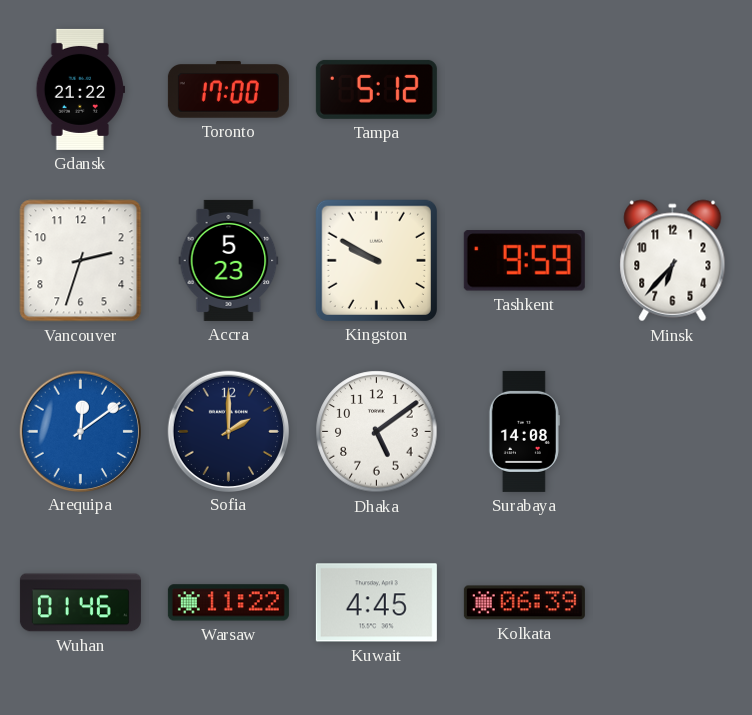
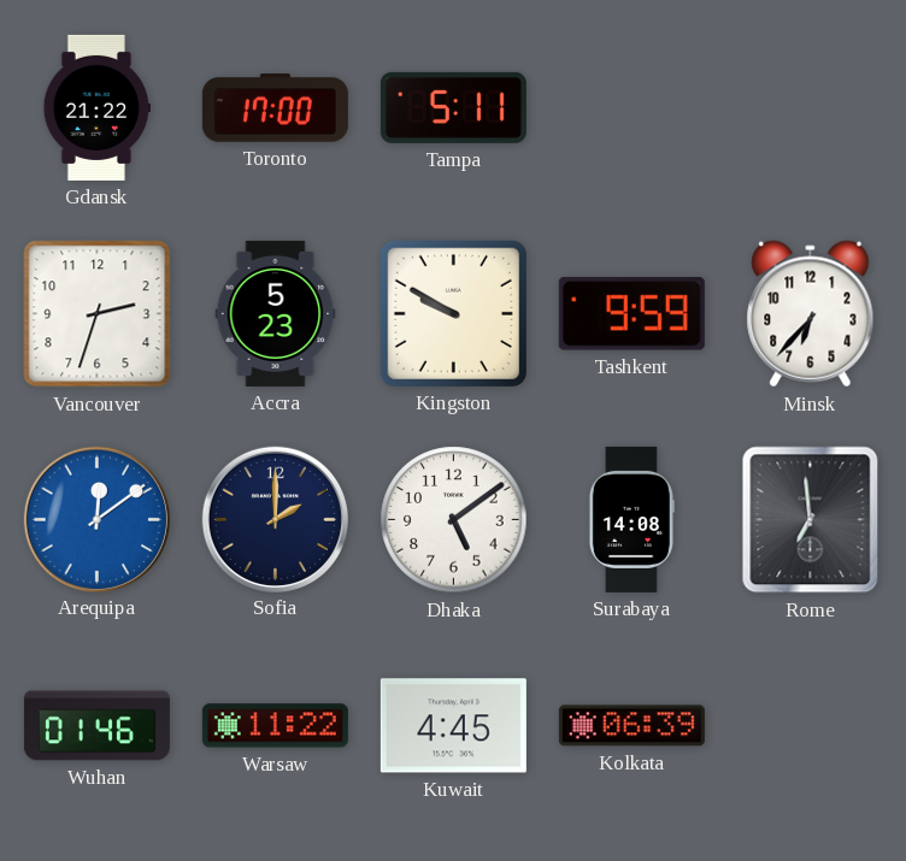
Tampa: 5:12 -> 5:11 (453, 107)
Rome: none -> 6:59 (811, 520)
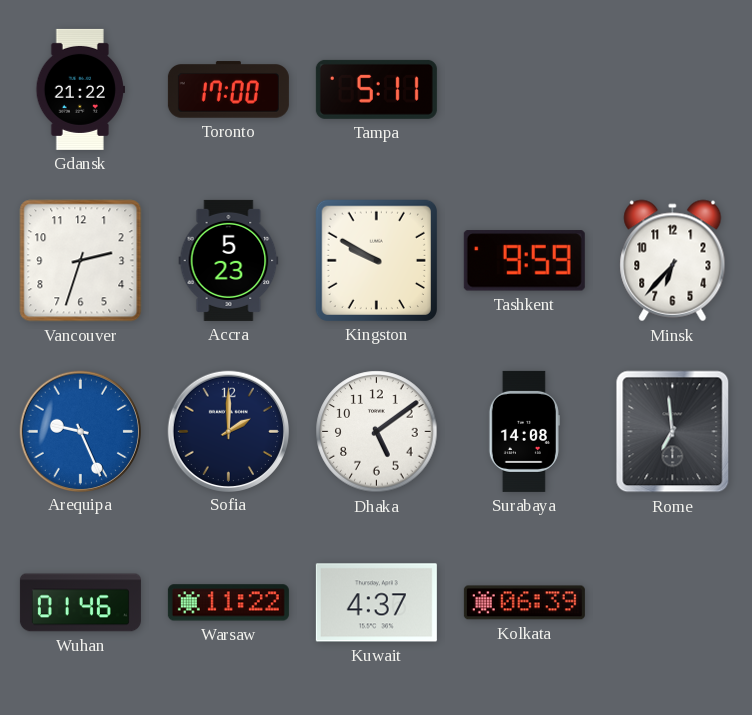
Arequipa: 12:09 -> 9:26 (80, 431)
Kuwait: 4:45 -> 4:37 (376, 603)
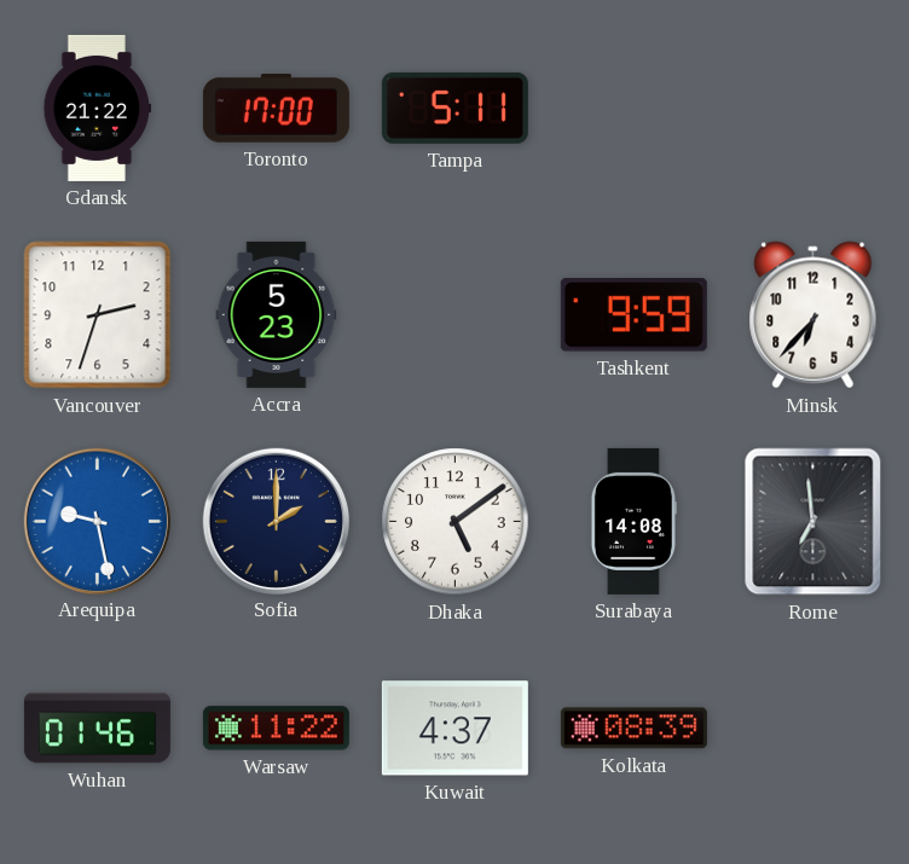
Kingston: 9:50 -> none (376, 260)
Arequipa: 9:26 -> 9:28 (97, 521)
Kolkata: 06:39 -> 08:39 (633, 729)
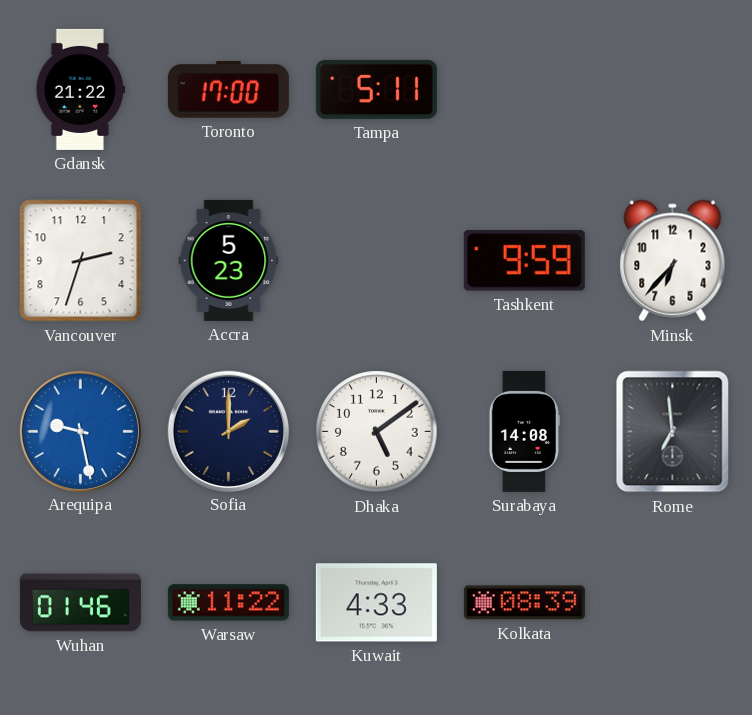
Kuwait: 4:37 -> 4:33 (376, 603)
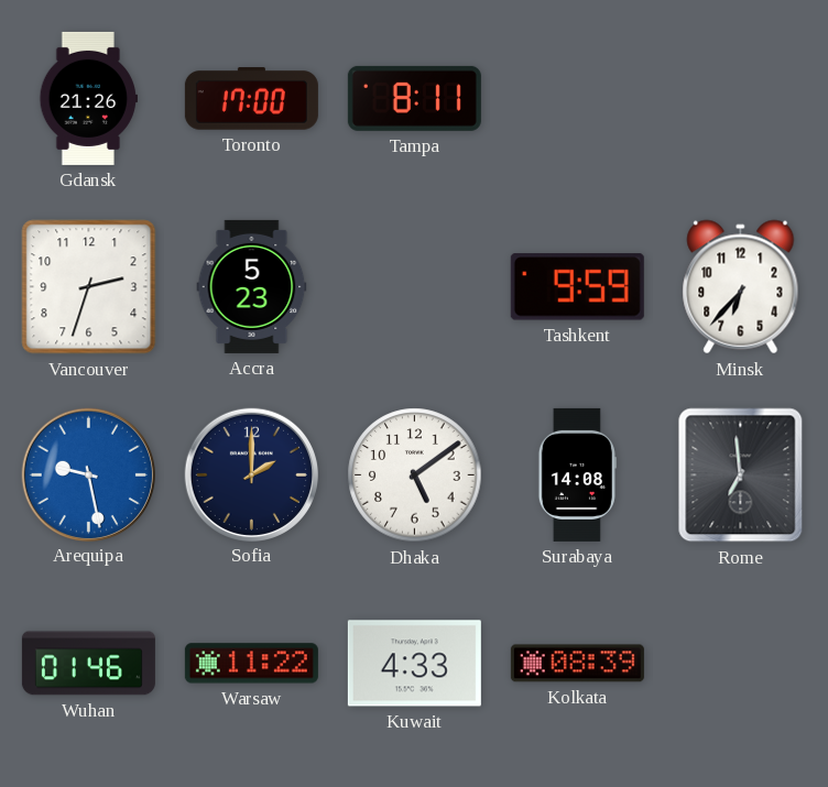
Gdansk: 21:22 -> 21:26 (88, 98)
Tampa: 5:11 -> 8:11 (414, 98)
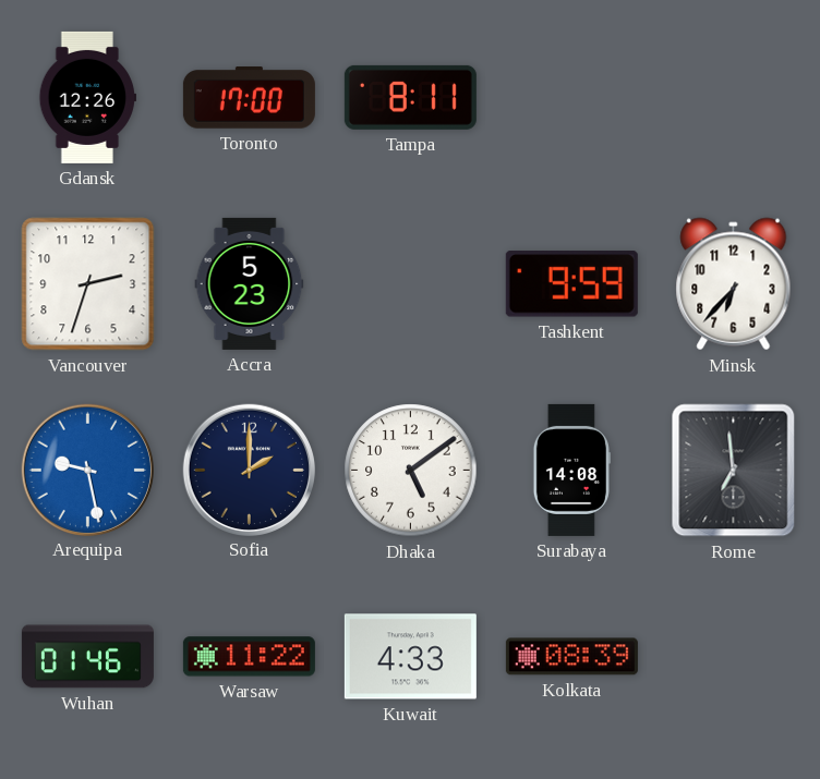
Gdansk: 21:26 -> 12:26 (87, 97)
